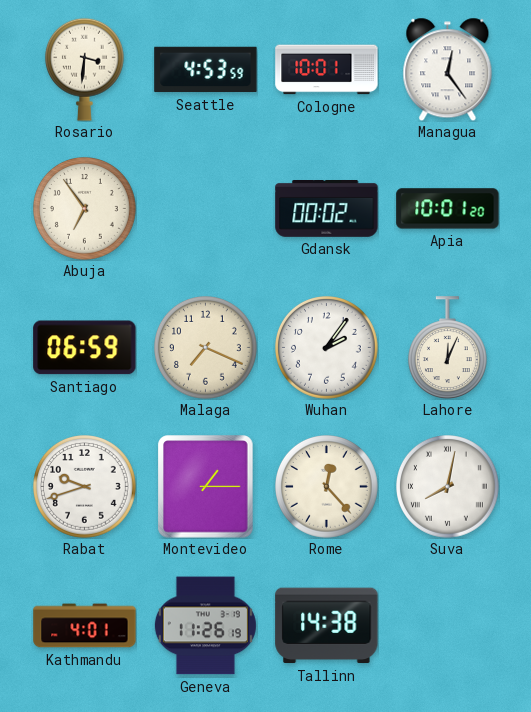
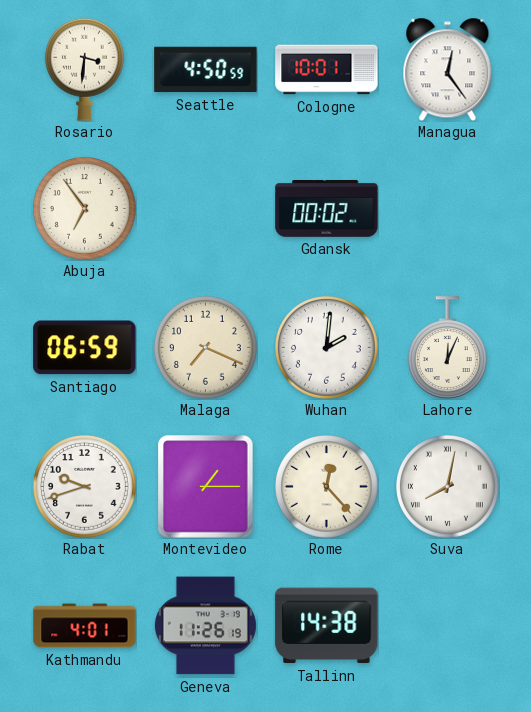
Seattle: 4:53 -> 4:50 (206, 70)
Apia: 10:01 -> none (448, 209)
Wuhan: 2:06 -> 2:01 (327, 348)
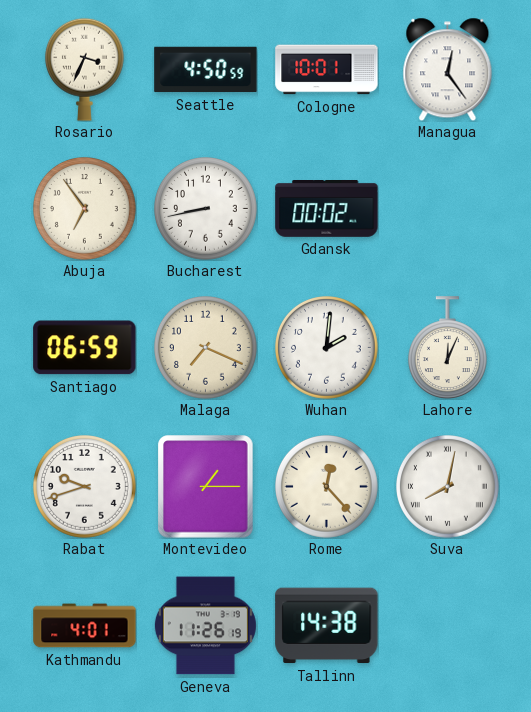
Rosario: 3:31 -> 3:34 (84, 69)
Bucharest: none -> 8:43 (206, 209)
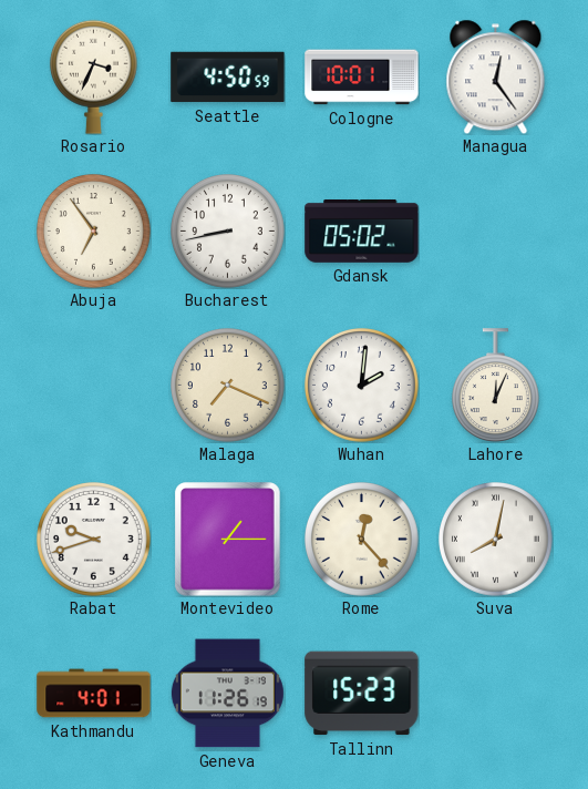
Gdansk: 00:02 -> 05:02 (362, 232)
Santiago: 06:59 -> none (85, 348)
Tallinn: 14:38 -> 15:23 (362, 694)
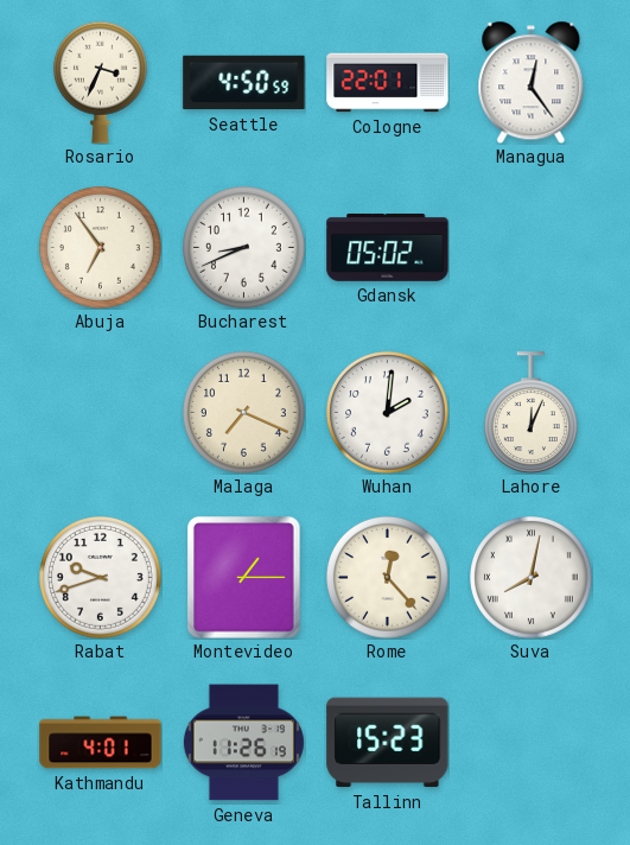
Cologne: 10:01 -> 22:01 (388, 83)
Bucharest: 8:43 -> 8:41 (244, 248)
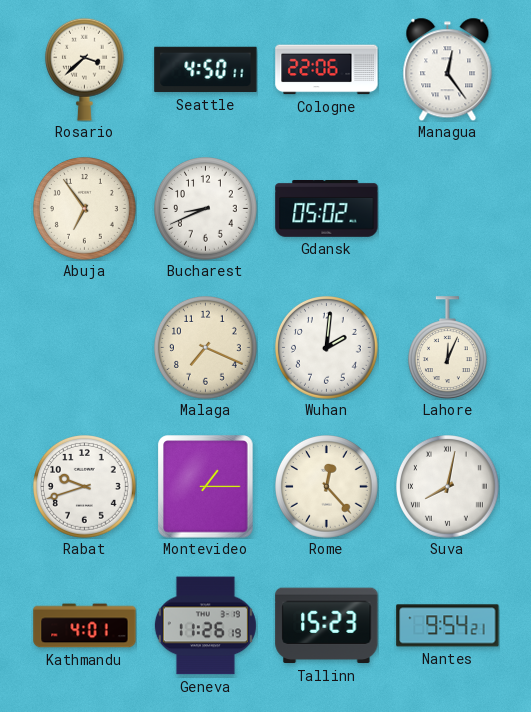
Rosario: 3:34 -> 3:38 (84, 69)
Seattle: 4:50:59 -> 4:50:11 (206, 70)
Cologne: 22:01 -> 22:06 (327, 70)
Nantes: none -> 9:54 (448, 626)
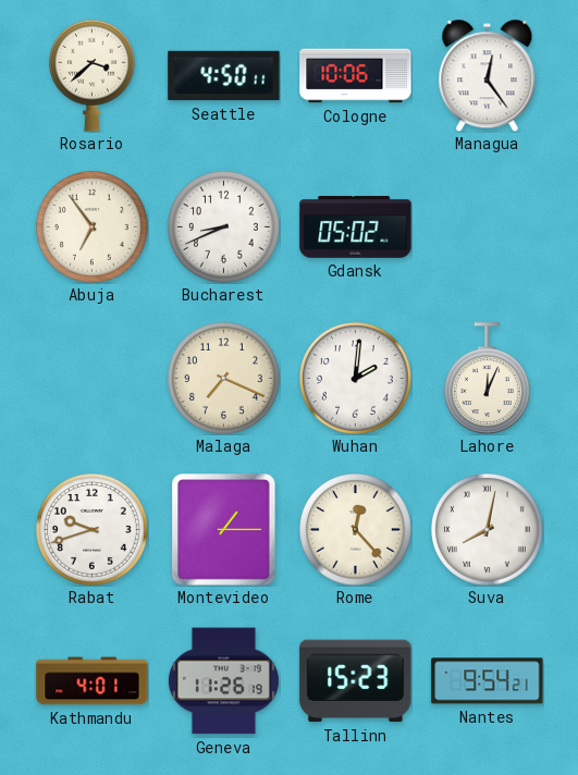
Cologne: 22:06 -> 10:06 (356, 76)
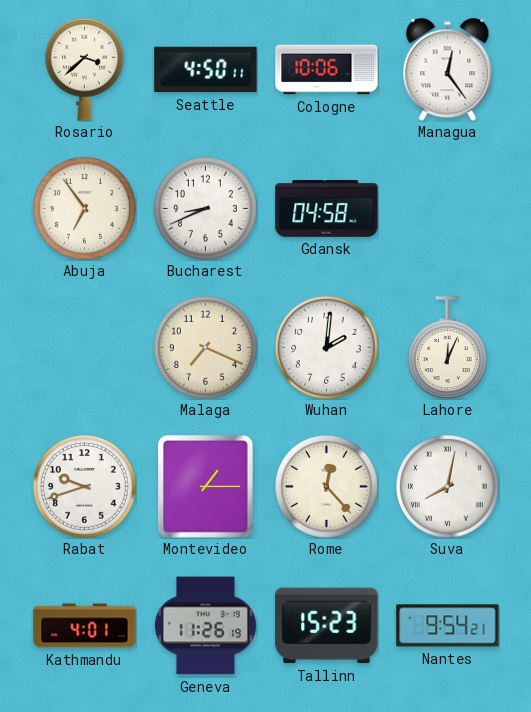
Gdansk: 05:02 -> 04:58 (327, 209)
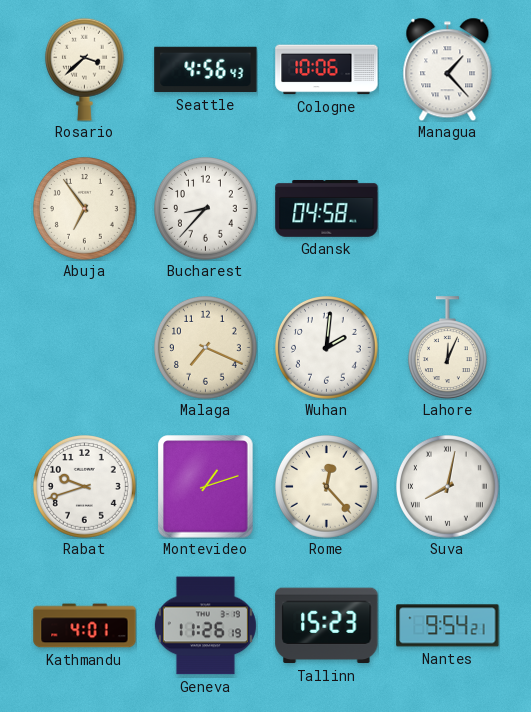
Seattle: 4:50 -> 4:56 (206, 70)
Managua: 12:24 -> 1:23 (448, 69)
Bucharest: 8:41 -> 8:37 (206, 209)
Montevideo: 1:15 -> 1:12 (206, 487)
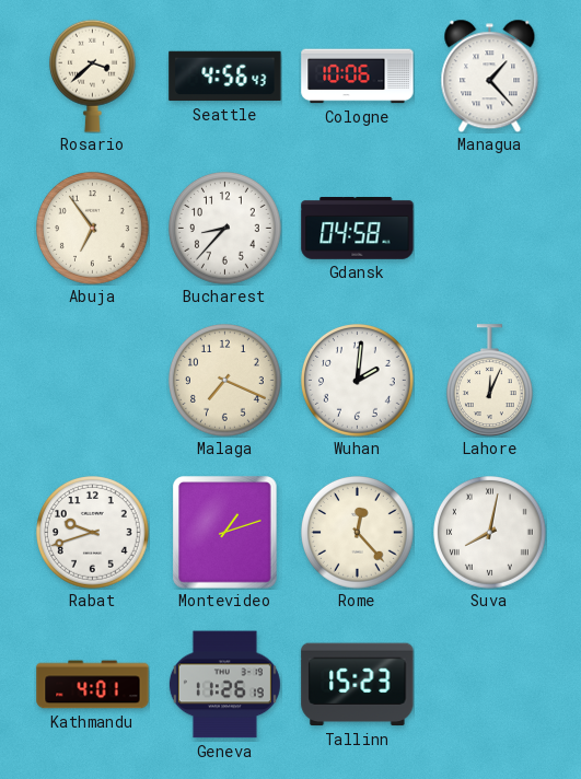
Nantes: 9:54 -> none (448, 626)
